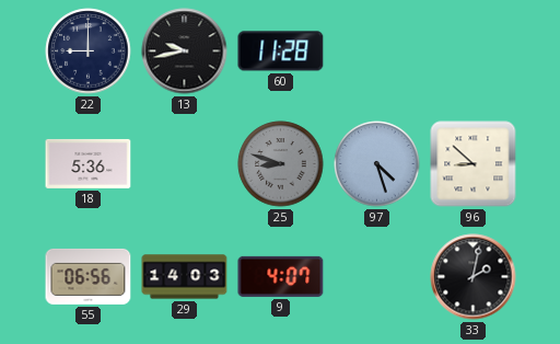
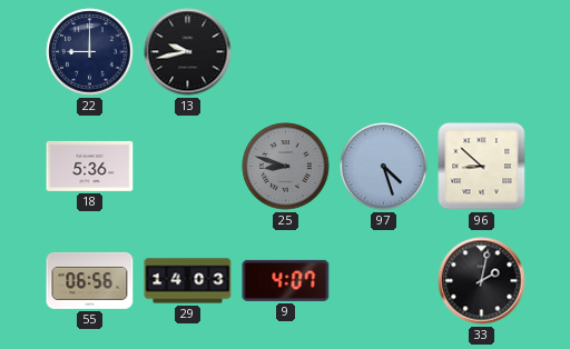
60: 11:28 -> none (281, 51)
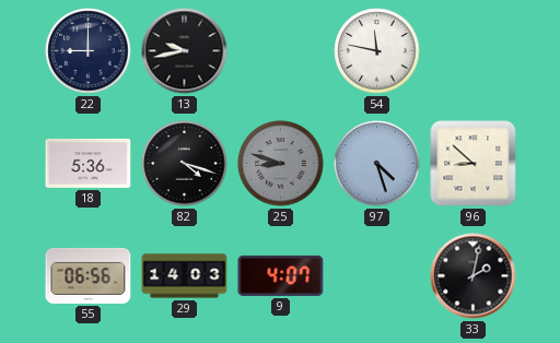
54: none -> 11:47 (377, 51)
82: none -> 4:18 (185, 164)
